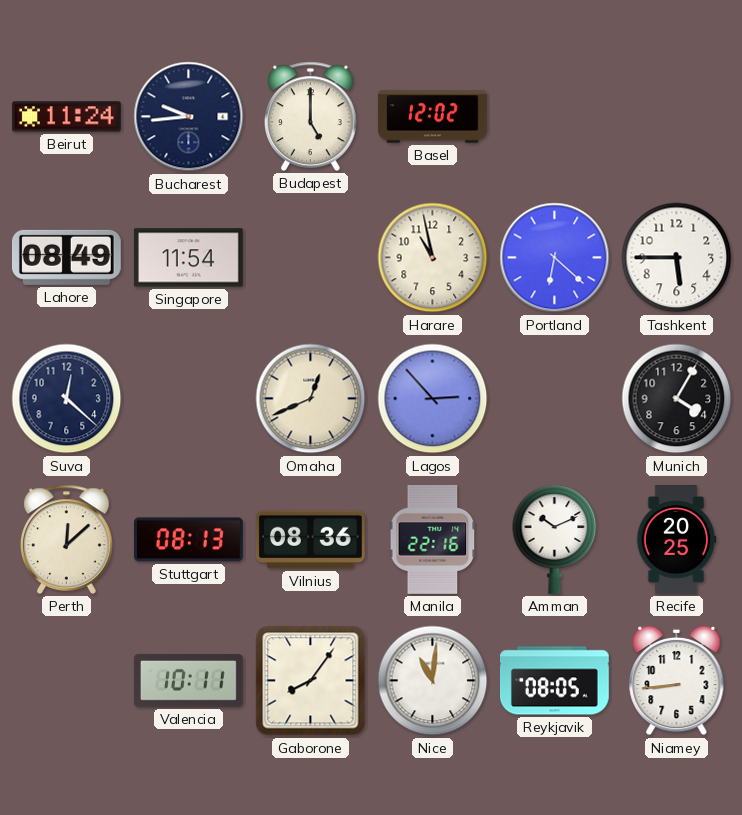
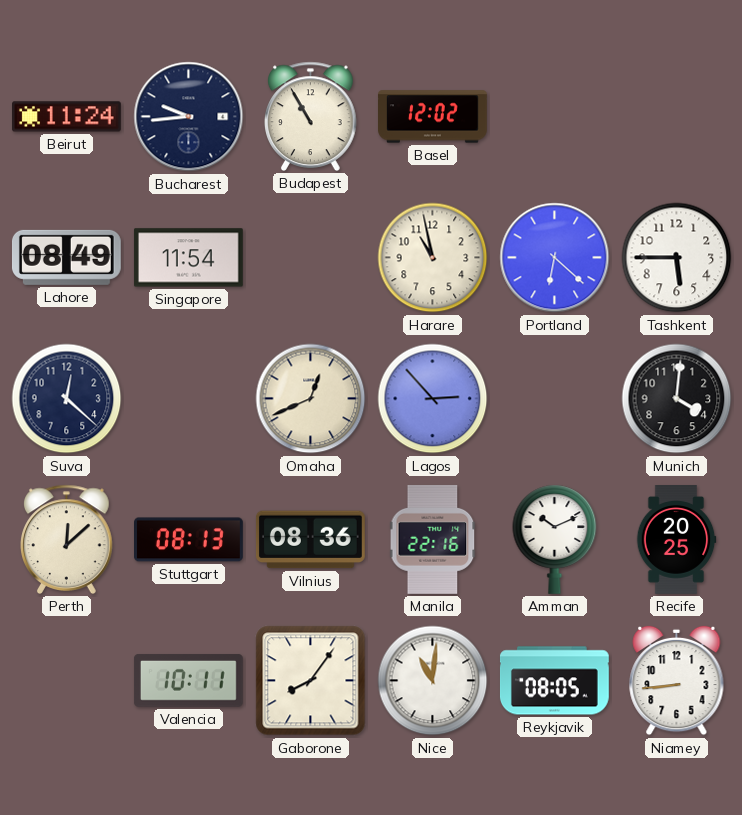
Budapest: 5:00 -> 10:55 (311, 116)
Munich: 4:05 -> 4:01 (677, 399)
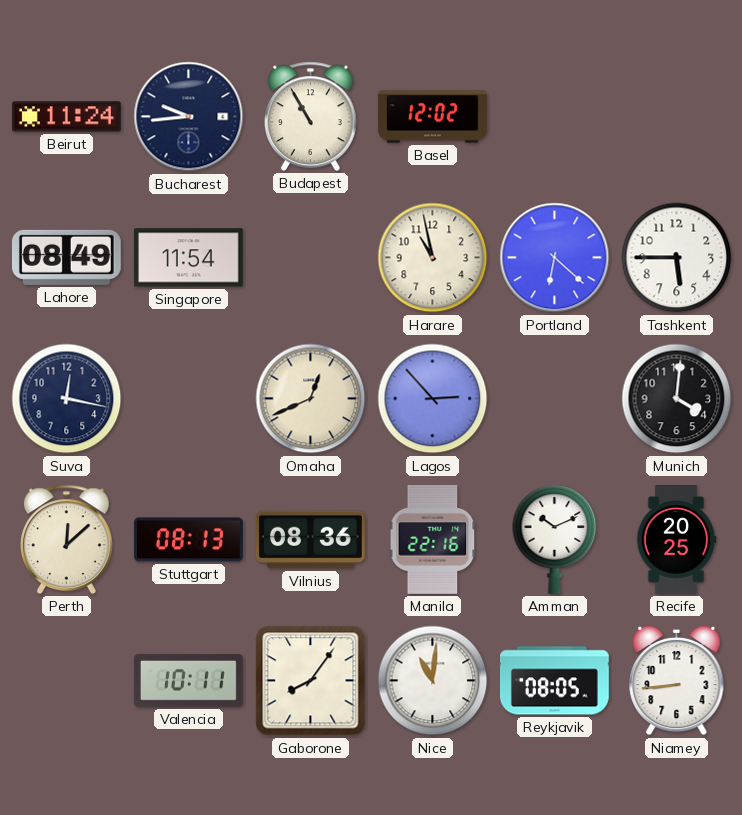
Suva: 12:22 -> 12:17 (67, 399)
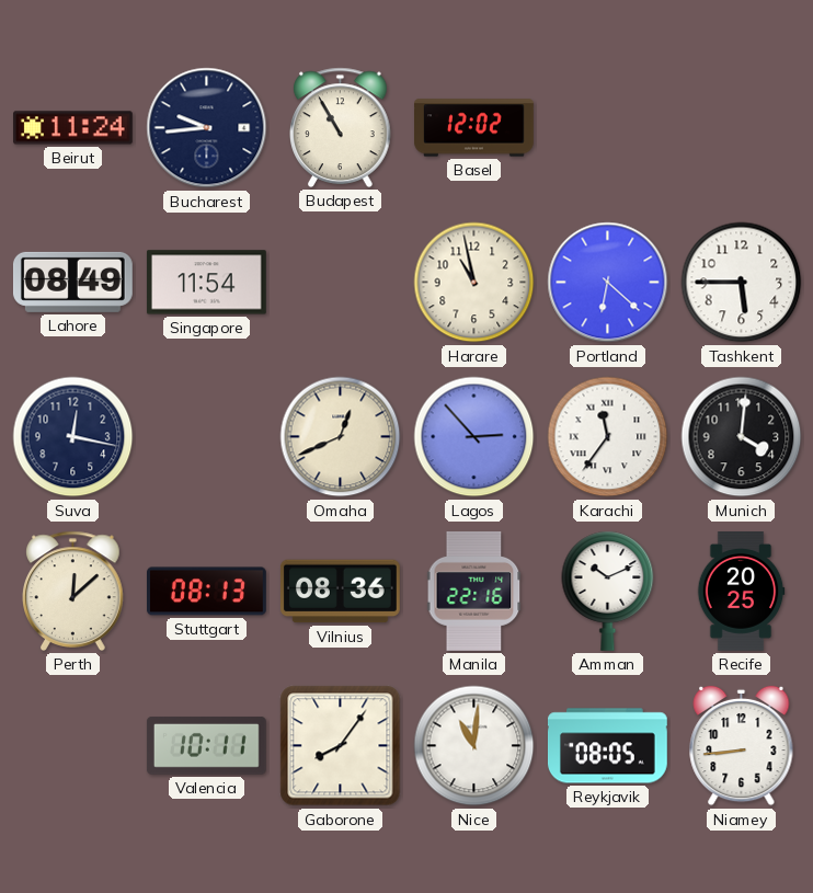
Karachi: none -> 11:36 (608, 437)
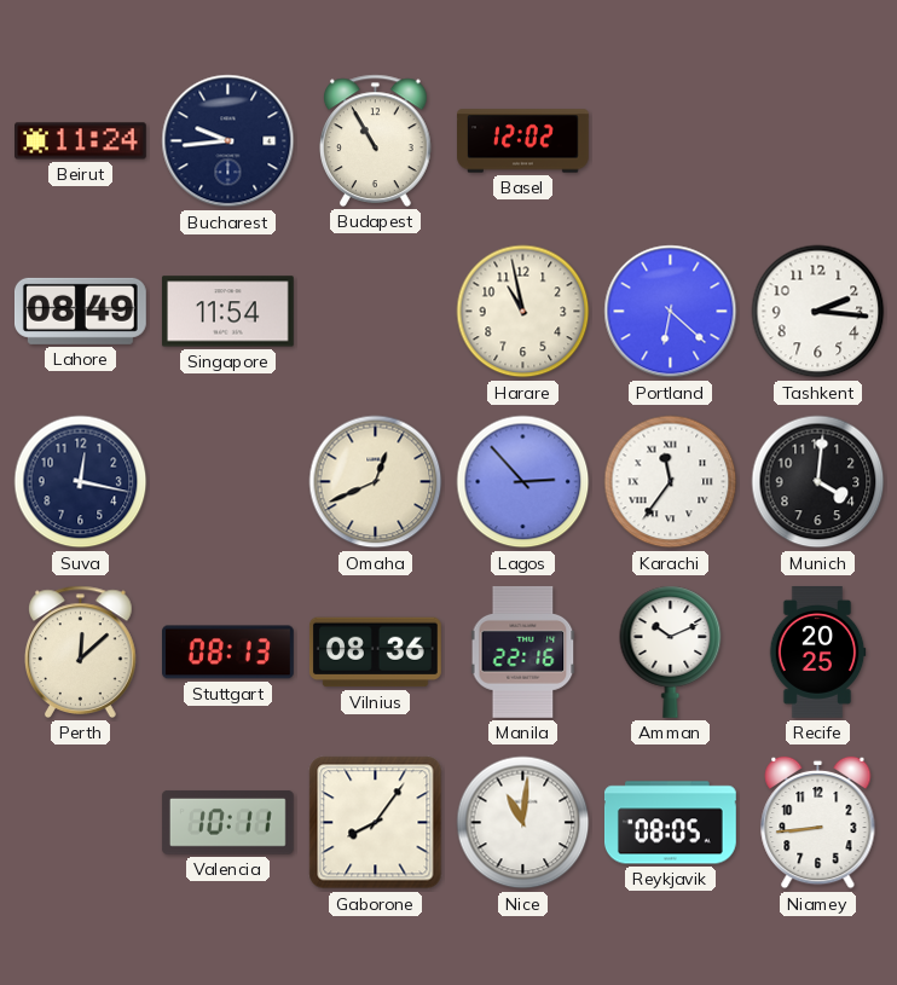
Tashkent: 5:45 -> 2:16 (818, 312)
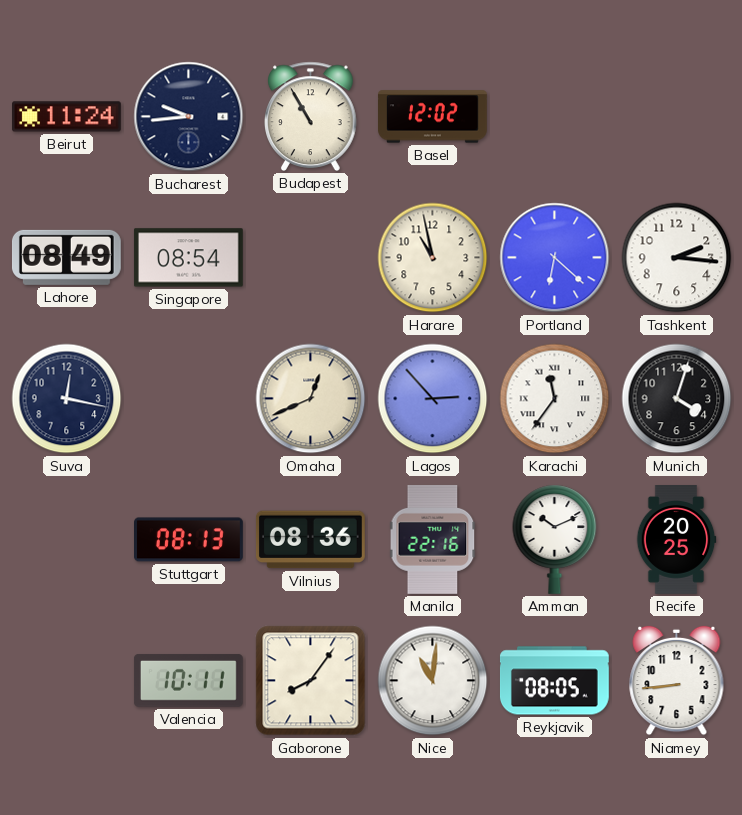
Singapore: 11:54 -> 08:54 (188, 258)
Munich: 4:01 -> 4:03 (677, 399)
Perth: 12:08 -> none (81, 651)
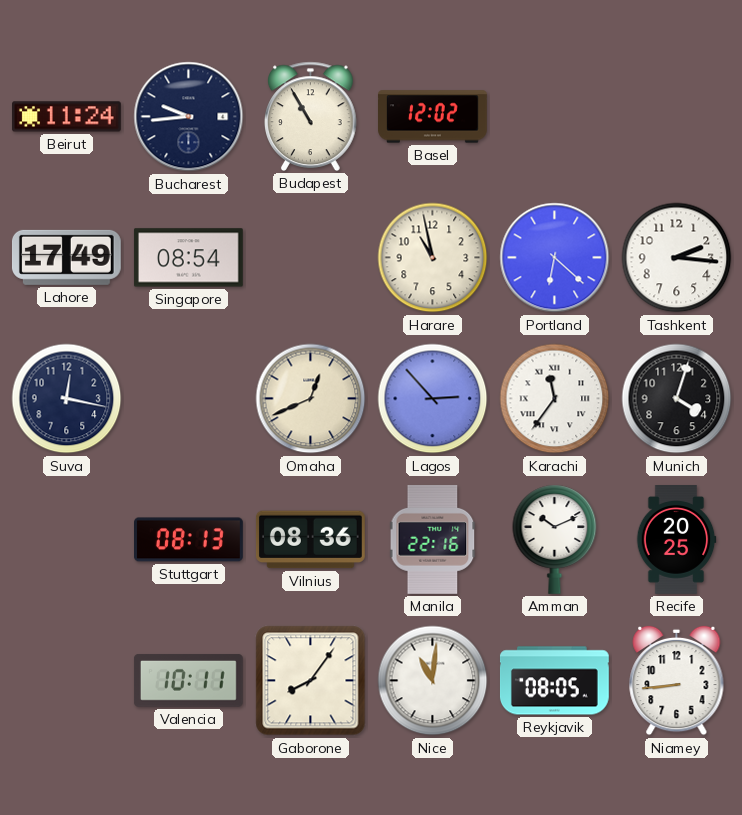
Lahore: 08:49 -> 17:49 (66, 257)
